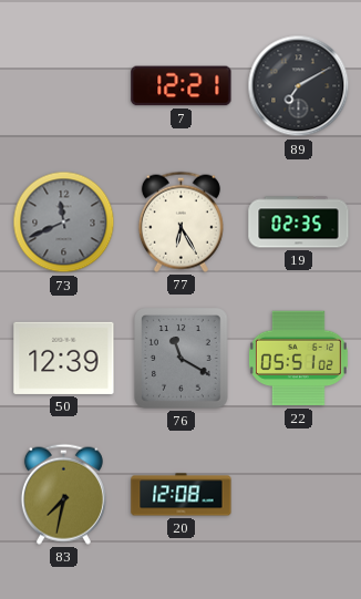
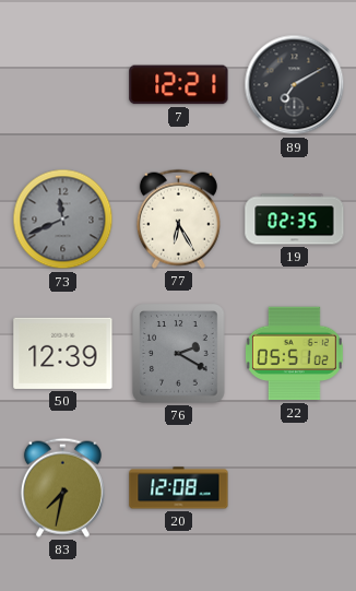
76: 11:20 -> 2:20 (179, 354)
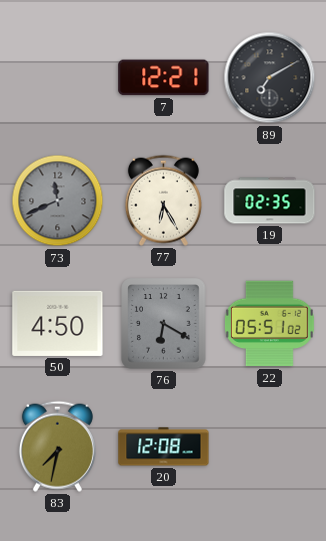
50: 12:39 -> 4:50 (58, 323)
76: 2:20 -> 6:20 (164, 324)
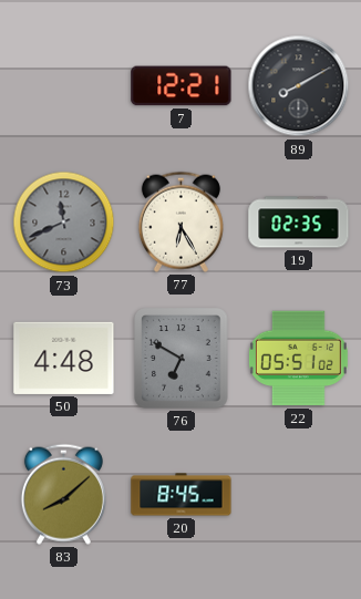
89: 7:10 -> 8:10 (299, 86)
50: 4:50 -> 4:48 (64, 358)
76: 6:20 -> 6:50 (182, 359)
83: 7:32 -> 8:08 (63, 494)
20: 12:08 -> 8:45 (182, 495)
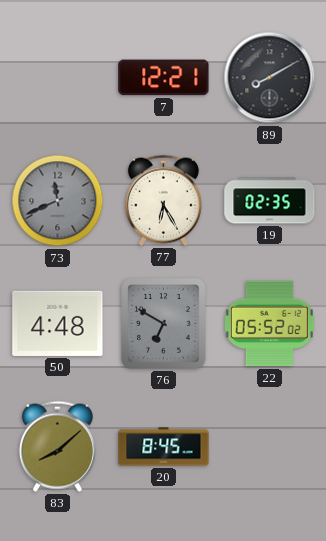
22: 05:51 -> 05:52 (269, 324)
